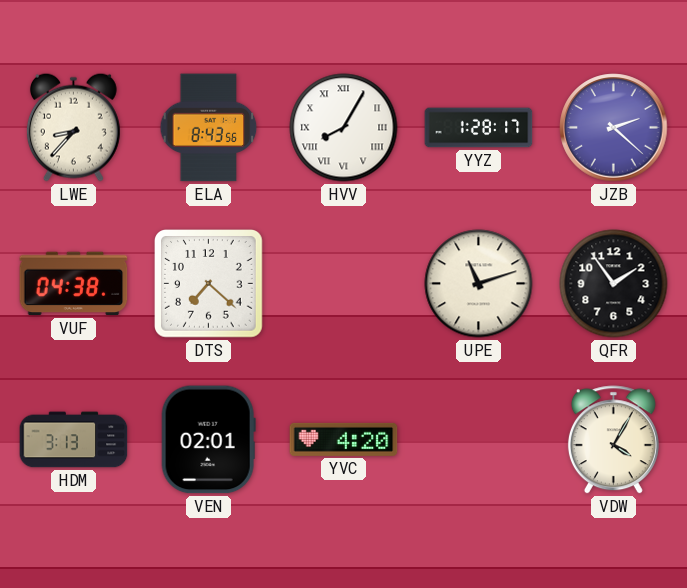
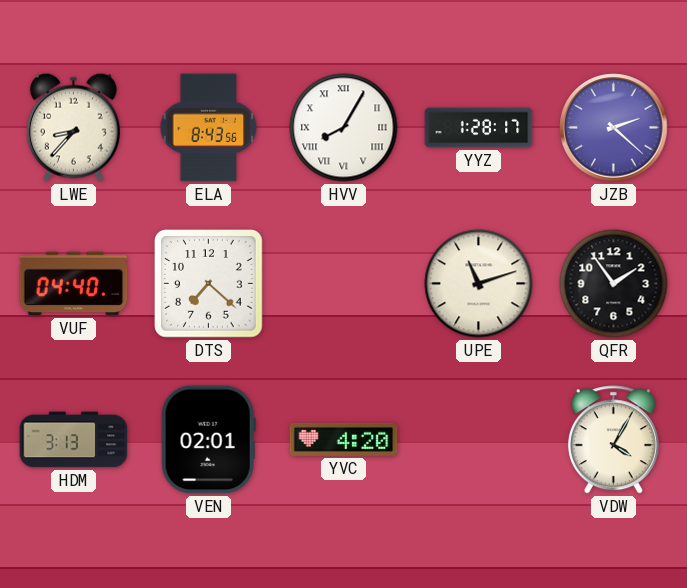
VUF: 04:38 -> 04:40 (74, 284)
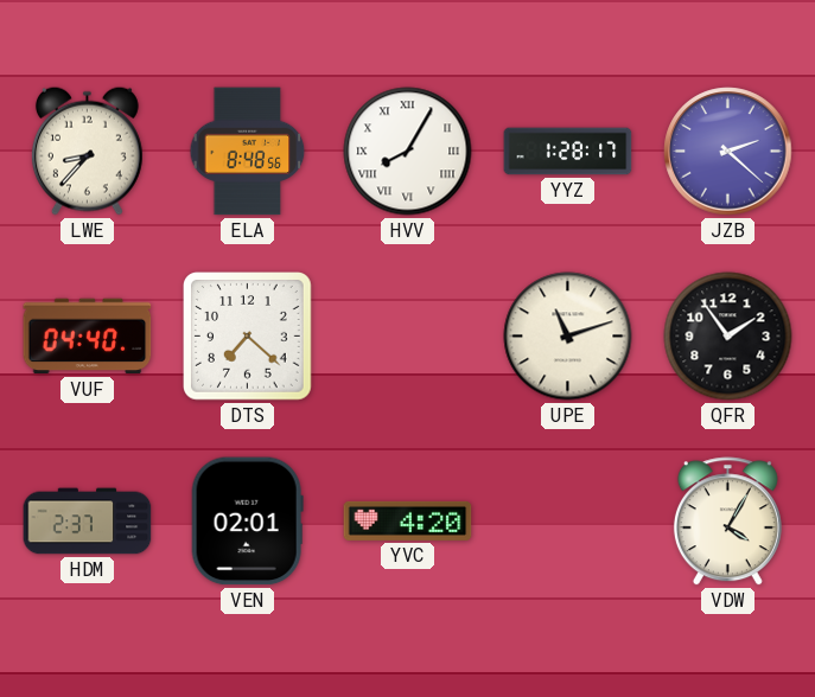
ELA: 8:43 -> 8:48 (248, 152)
HDM: 3:13 -> 2:37 (88, 522)
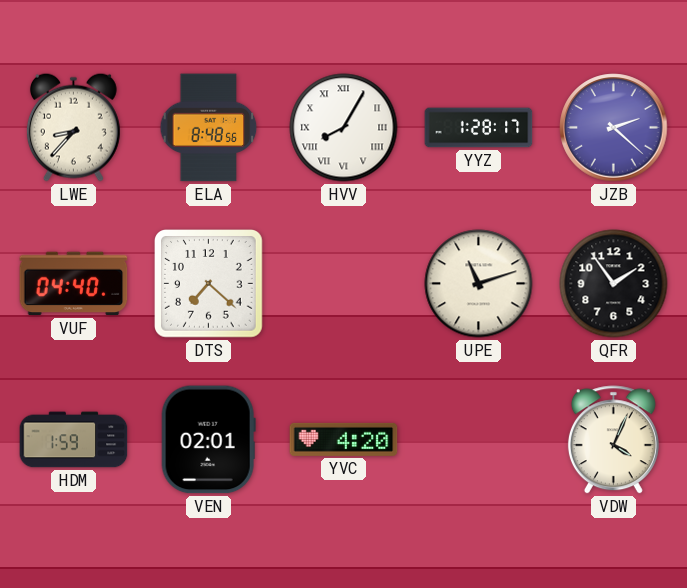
HDM: 2:37 -> 1:59 (74, 440)
VDW: 4:05 -> 4:04 (613, 440)
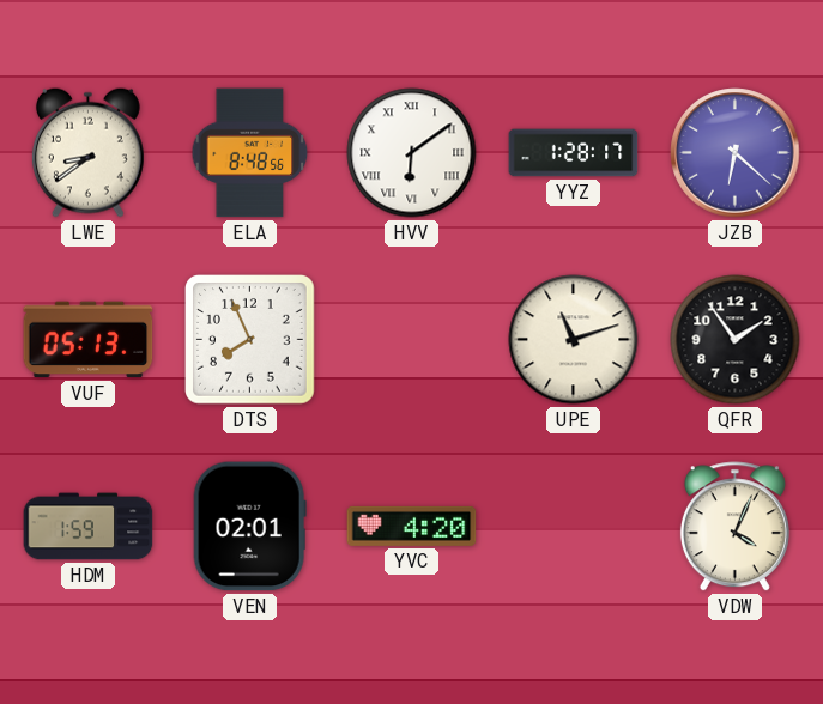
LWE: 8:37 -> 8:39 (87, 152)
HVV: 8:05 -> 6:09 (412, 153)
JZB: 2:22 -> 6:22 (736, 153)
VUF: 04:40 -> 05:13 (89, 340)
DTS: 7:22 -> 7:56 (250, 340)
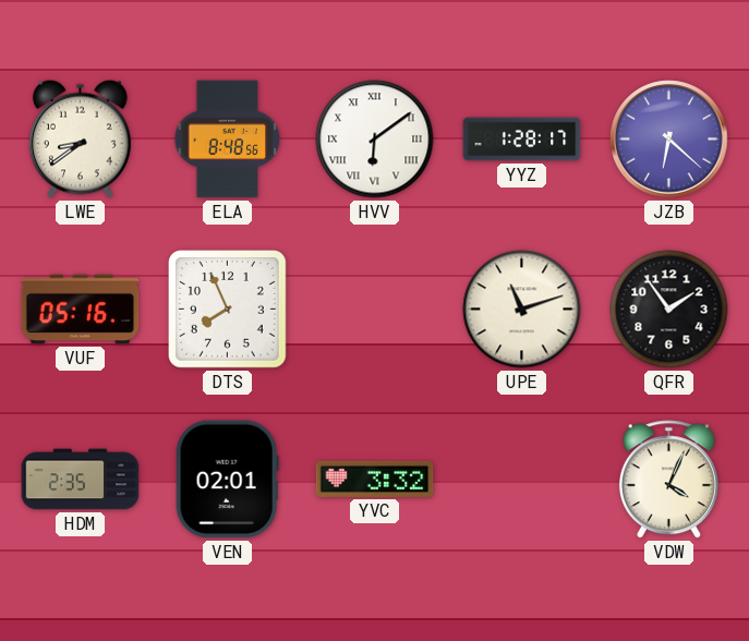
VUF: 05:13 -> 05:16 (81, 310)
HDM: 1:59 -> 2:35 (81, 480)
YVC: 4:20 -> 3:32 (375, 479)
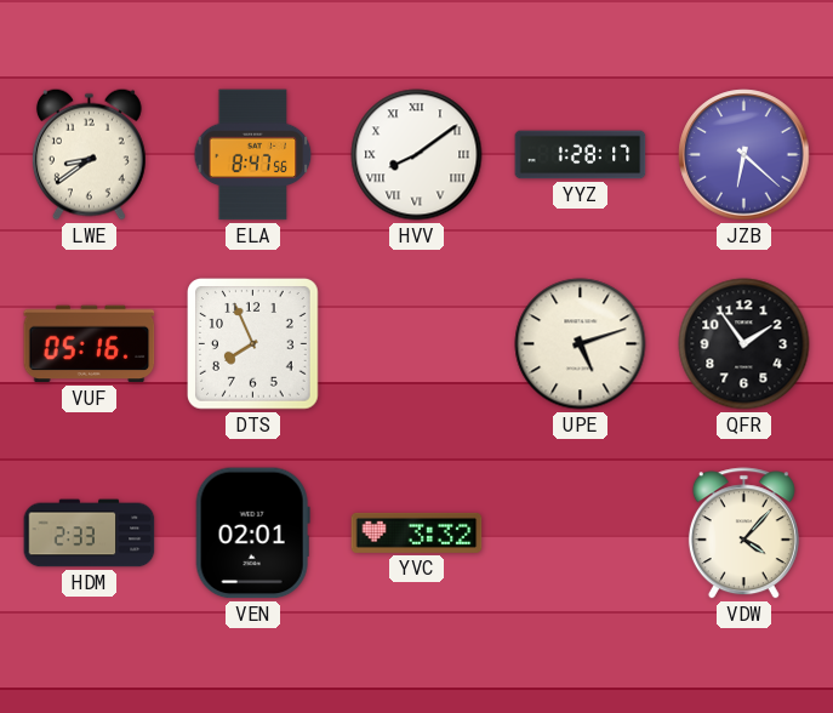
ELA: 8:48 -> 8:47 (253, 155)
HVV: 6:09 -> 8:09 (417, 155)
UPE: 11:12 -> 5:12 (581, 344)
HDM: 2:35 -> 2:33 (90, 534)
VDW: 4:04 -> 4:07 (743, 534)
